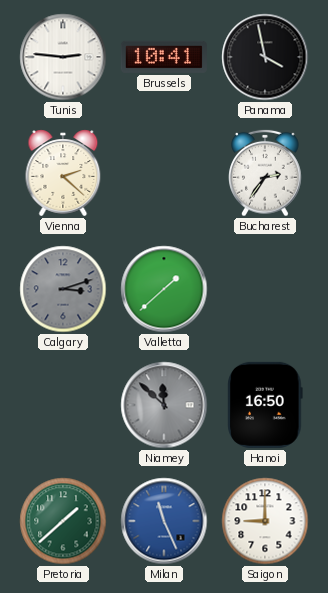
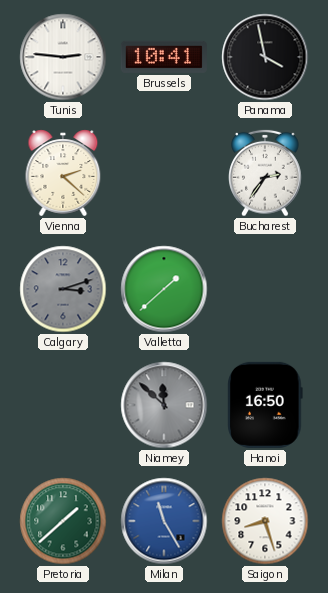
Milan: 11:26 -> 11:25 (164, 521)
Saigon: 9:00 -> 8:27 (265, 521)
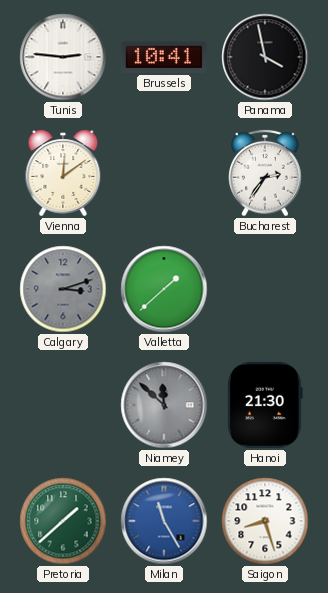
Vienna: 2:22 -> 12:09 (63, 173)
Hanoi: 16:50 -> 21:30 (265, 405)
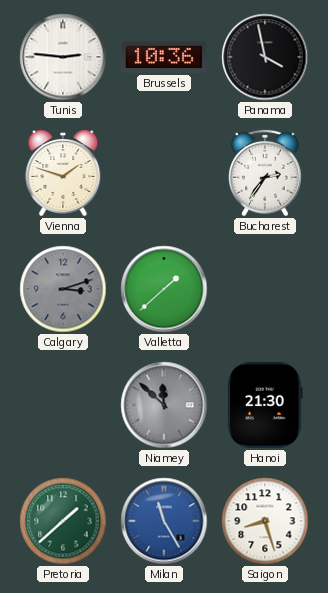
Brussels: 10:41 -> 10:36 (164, 57)
Vienna: 12:09 -> 1:48 (63, 173)
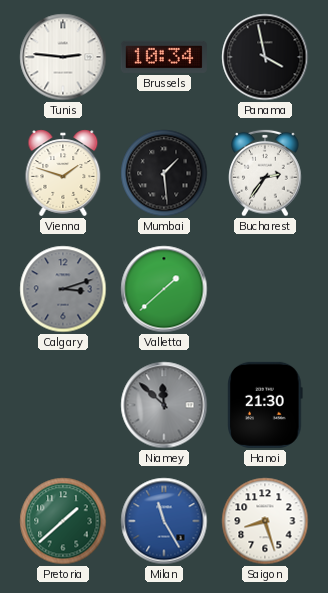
Brussels: 10:36 -> 10:34 (164, 57)
Mumbai: none -> 1:29 (164, 173)
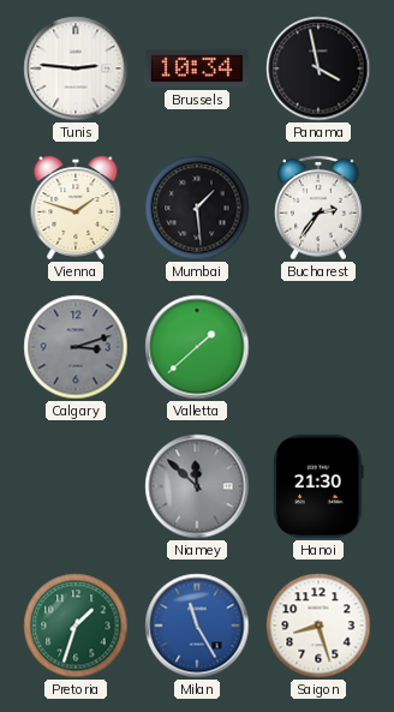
Pretoria: 1:38 -> 1:33 (76, 626)
